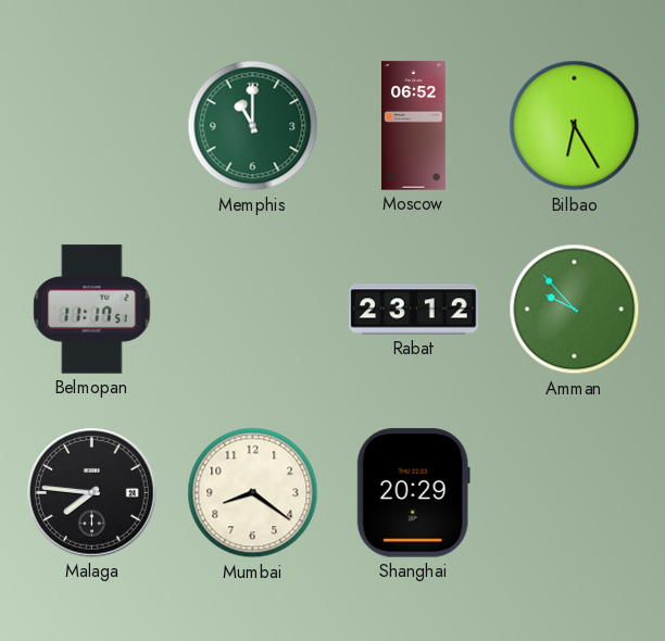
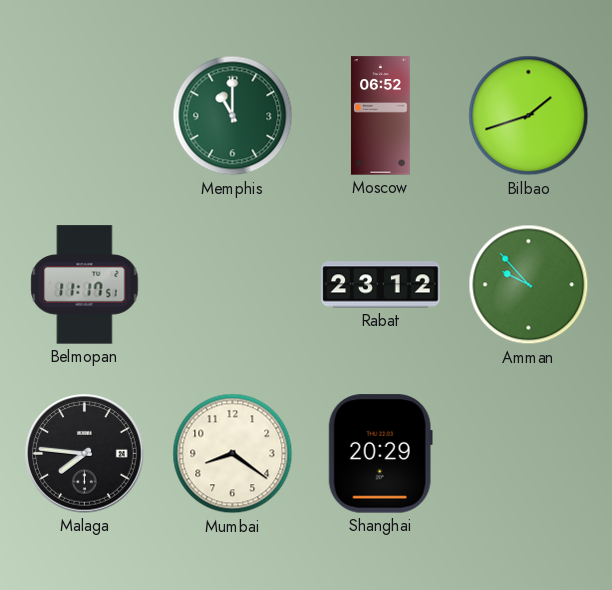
Bilbao: 6:25 -> 1:42 (529, 116)
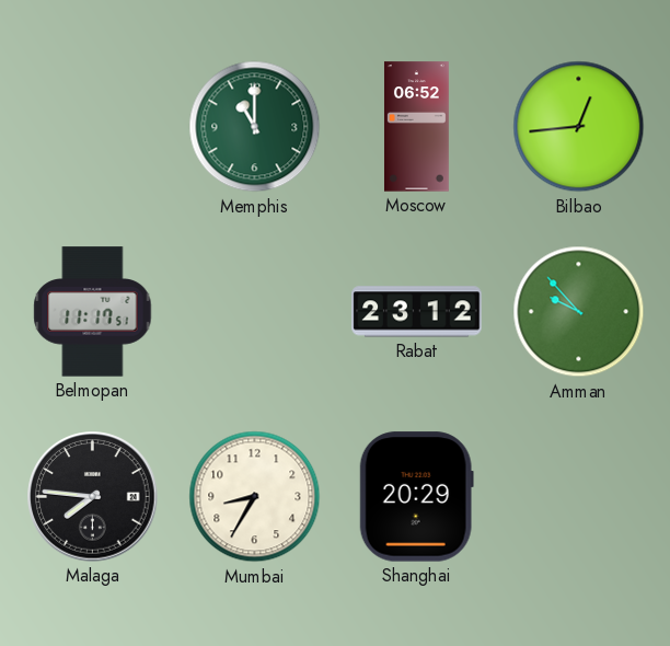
Bilbao: 1:42 -> 12:44 (579, 127)
Mumbai: 8:21 -> 8:35 (255, 497)
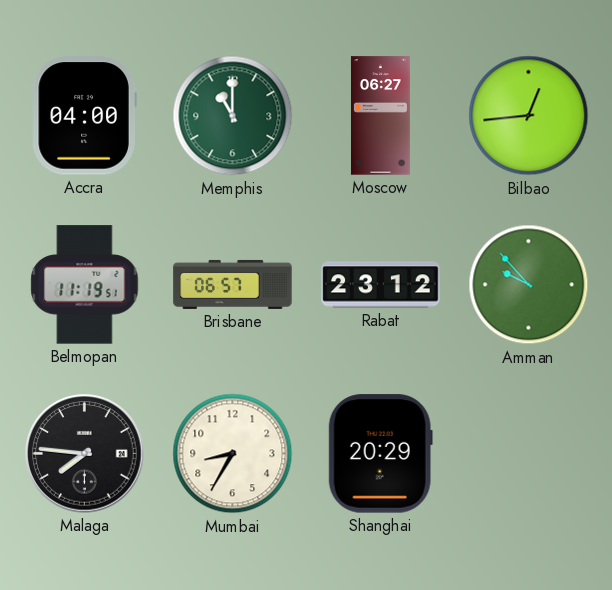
Accra: none -> 04:00 (84, 116)
Moscow: 06:52 -> 06:27 (380, 116)
Belmopan: 11:17 -> 11:19 (85, 285)
Brisbane: none -> 06:57 (233, 284)
